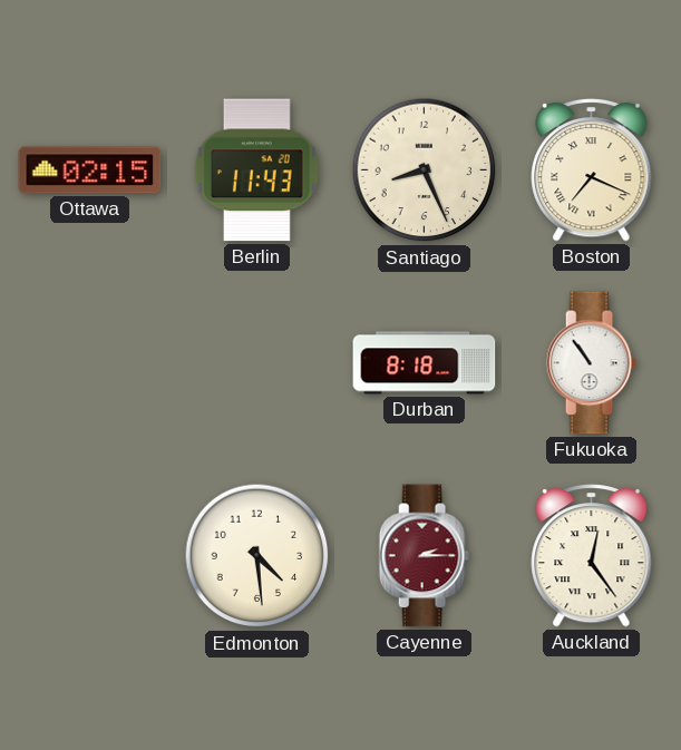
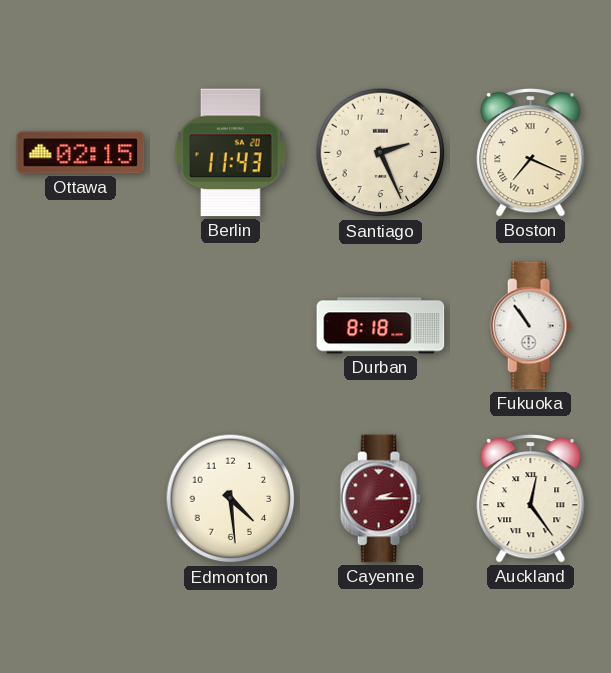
Santiago: 8:26 -> 2:26 (381, 153)
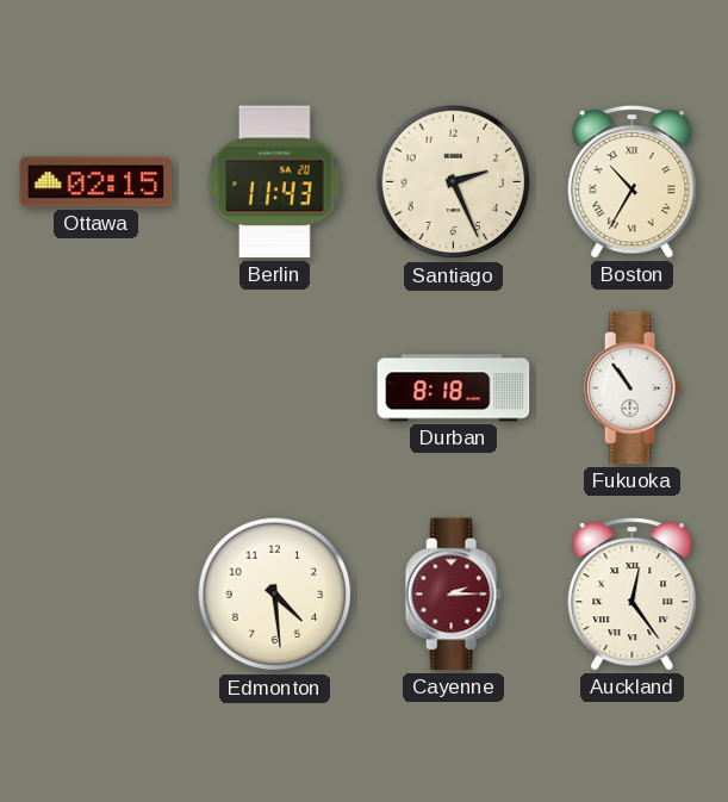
Boston: 7:19 -> 10:35 (633, 182)
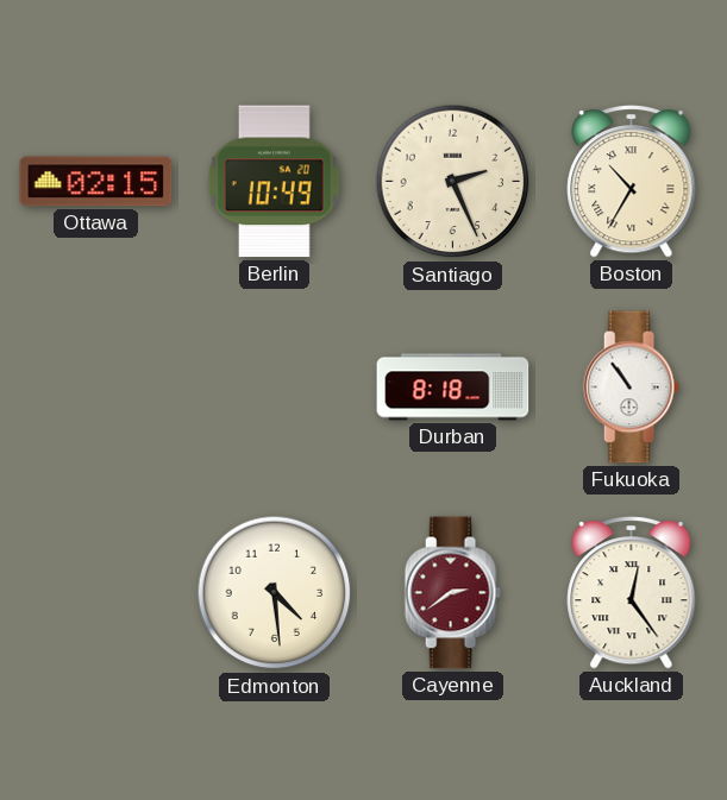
Berlin: 11:43 -> 10:49 (274, 182)
Cayenne: 2:15 -> 2:39 (452, 593)
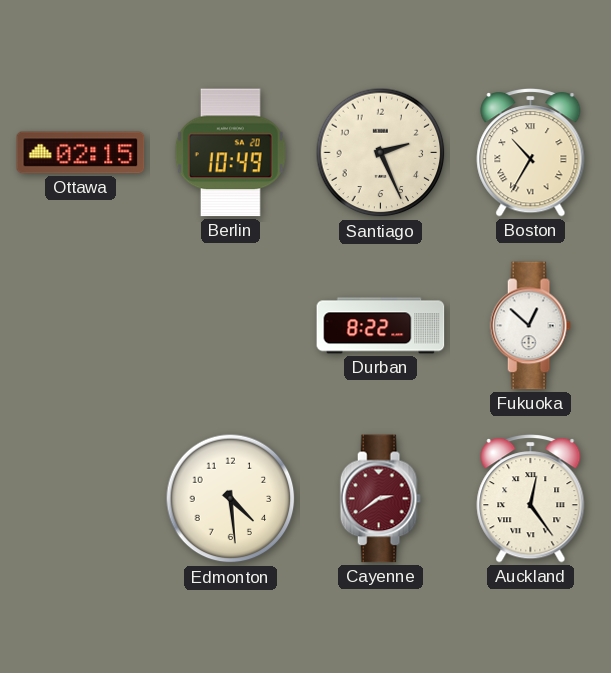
Durban: 8:18 -> 8:22 (381, 326)
Fukuoka: 10:54 -> 12:52 (530, 326)
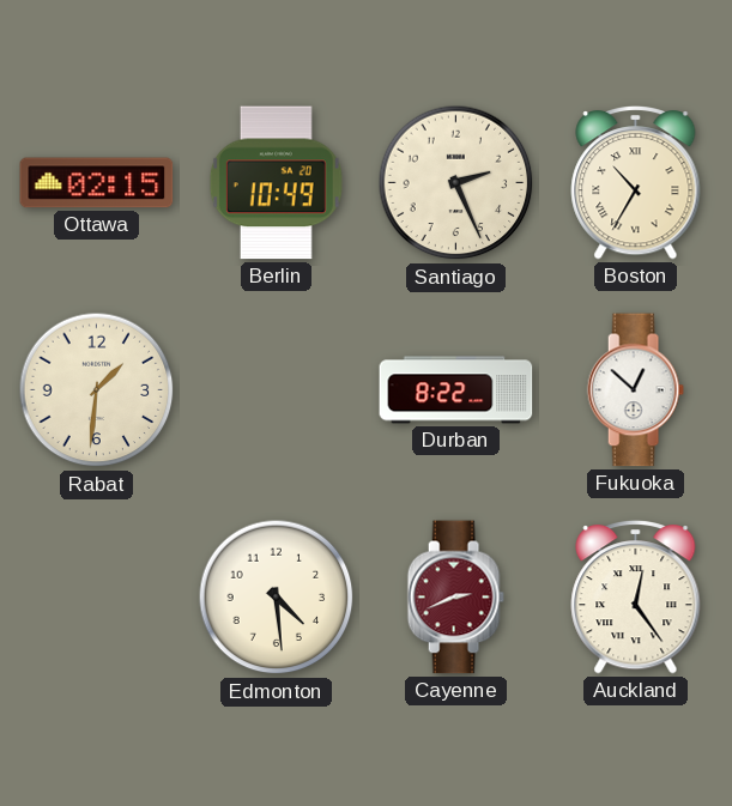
Rabat: none -> 1:31 (97, 390)
Cayenne: 2:39 -> 2:41 (455, 598)
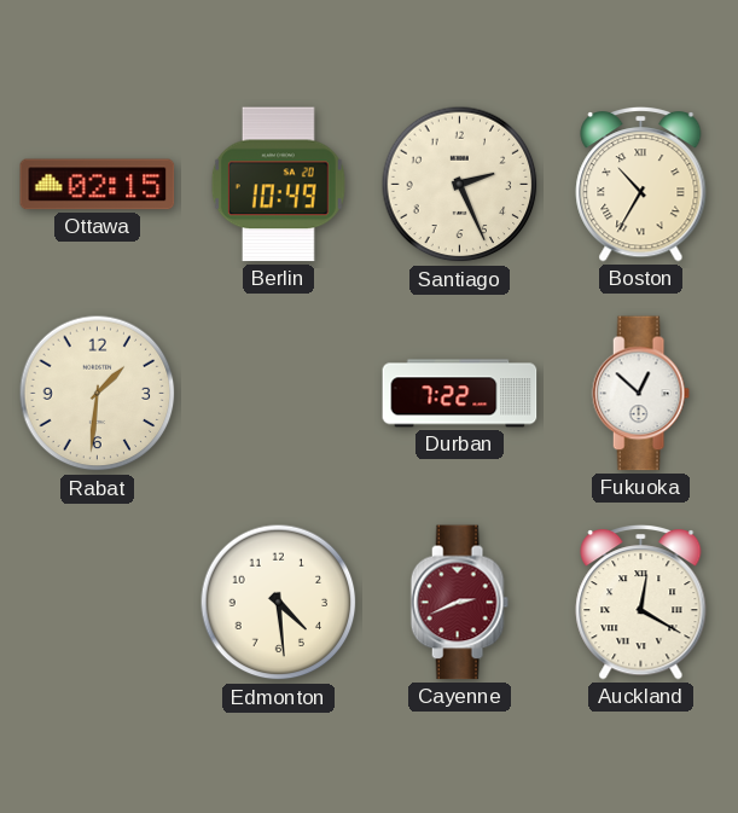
Durban: 8:22 -> 7:22 (460, 394)
Auckland: 12:24 -> 12:20 (641, 603)
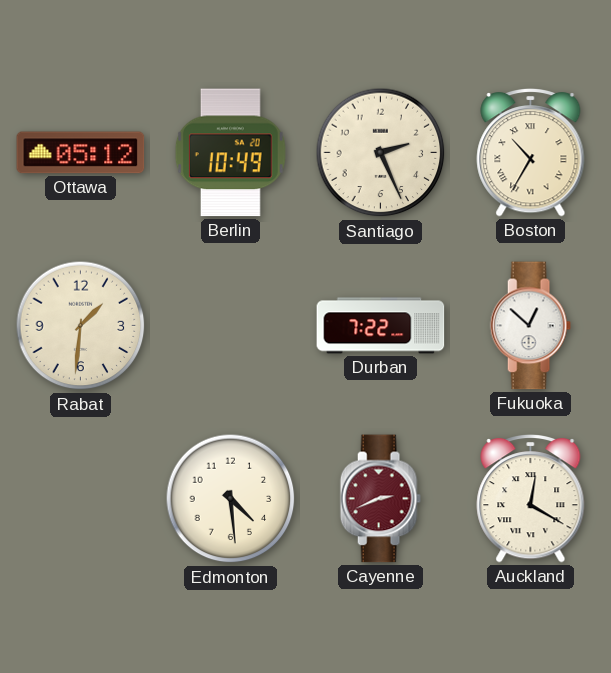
Ottawa: 02:15 -> 05:12 (81, 153)
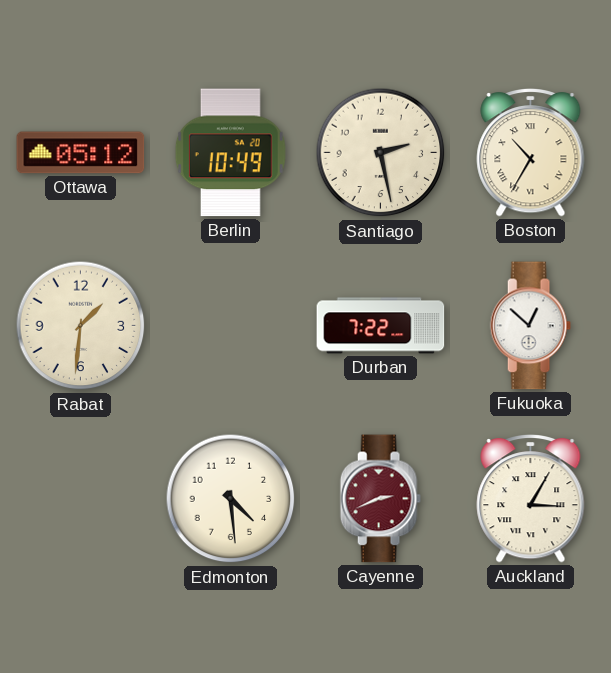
Santiago: 2:26 -> 2:28 (381, 153)
Auckland: 12:20 -> 3:05 (531, 499)
